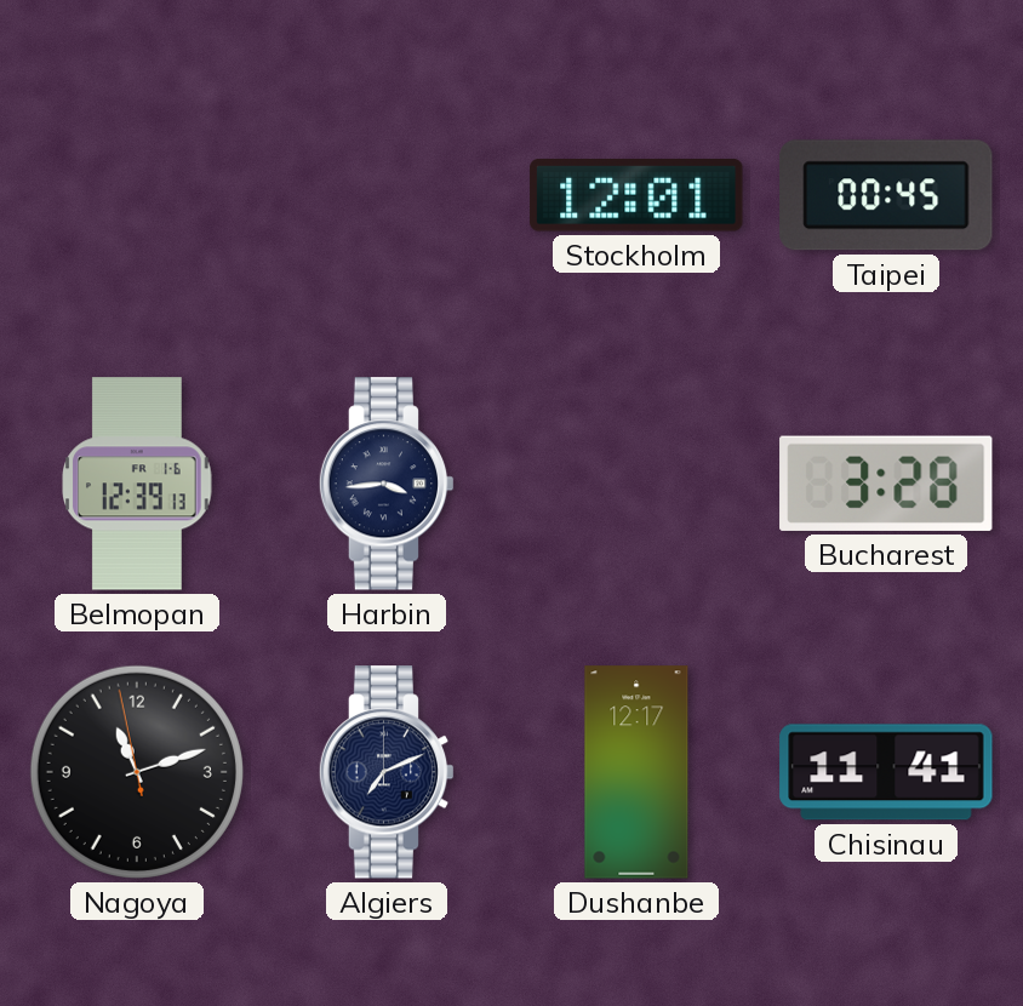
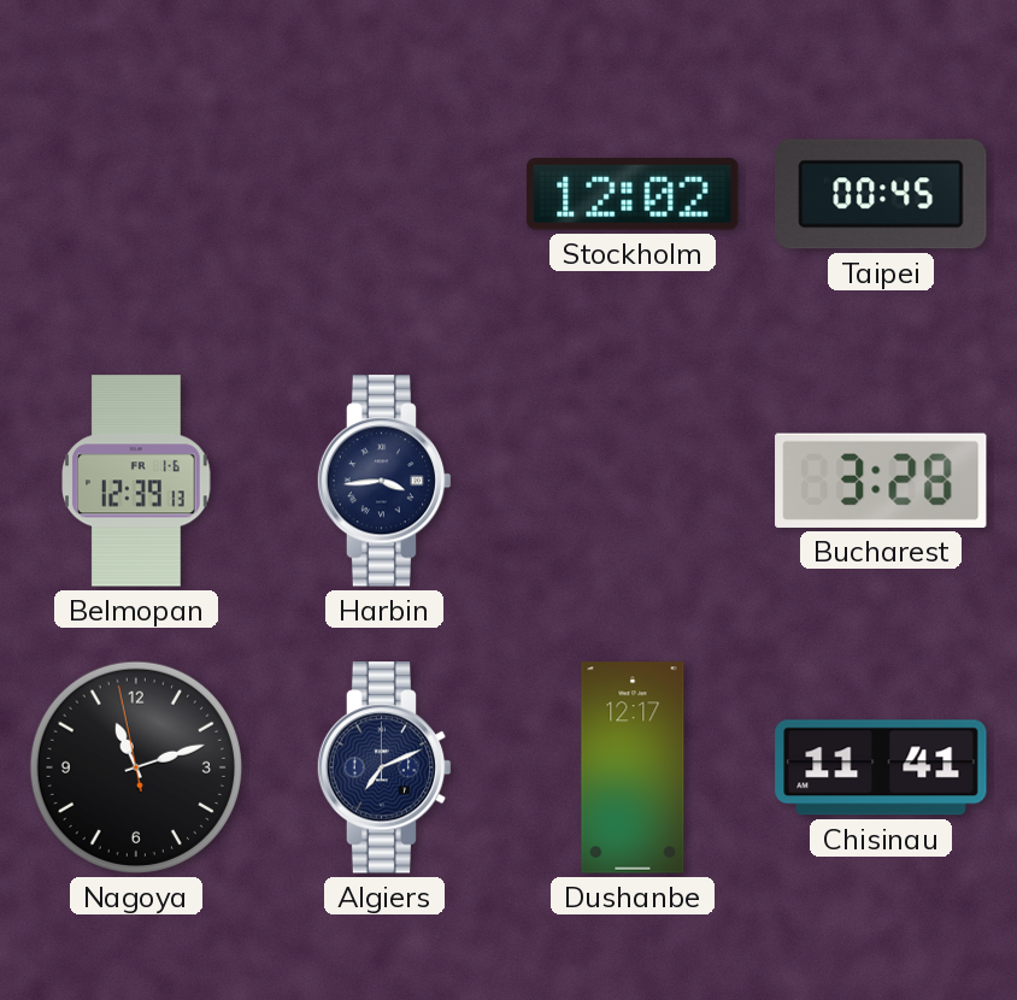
Stockholm: 12:01 -> 12:02 (633, 195)
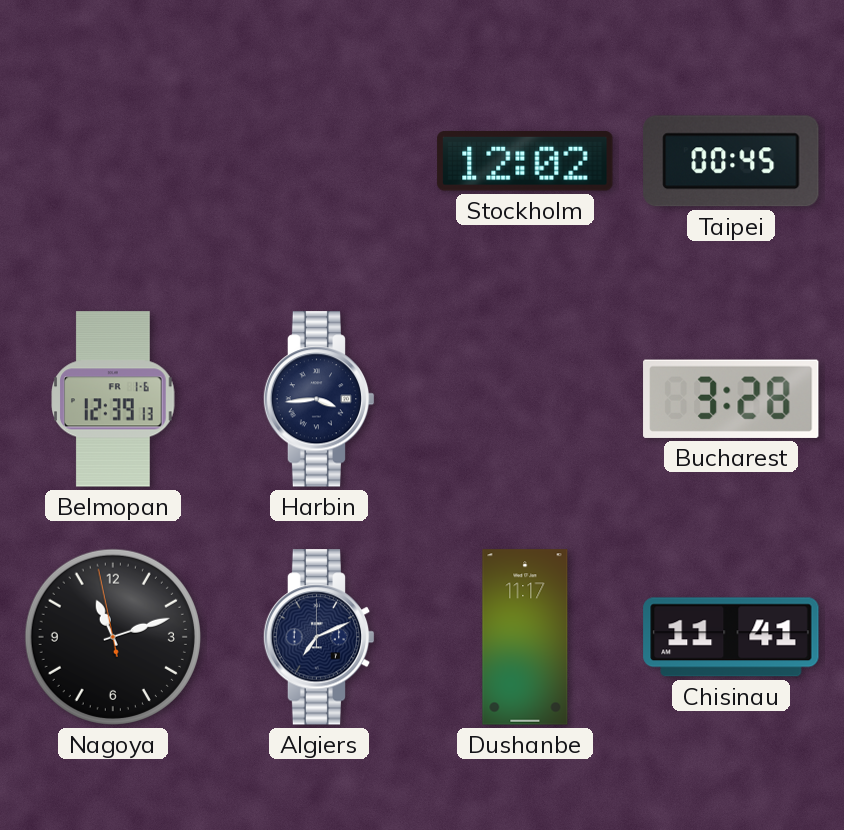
Dushanbe: 12:17 -> 11:17 (525, 637)
